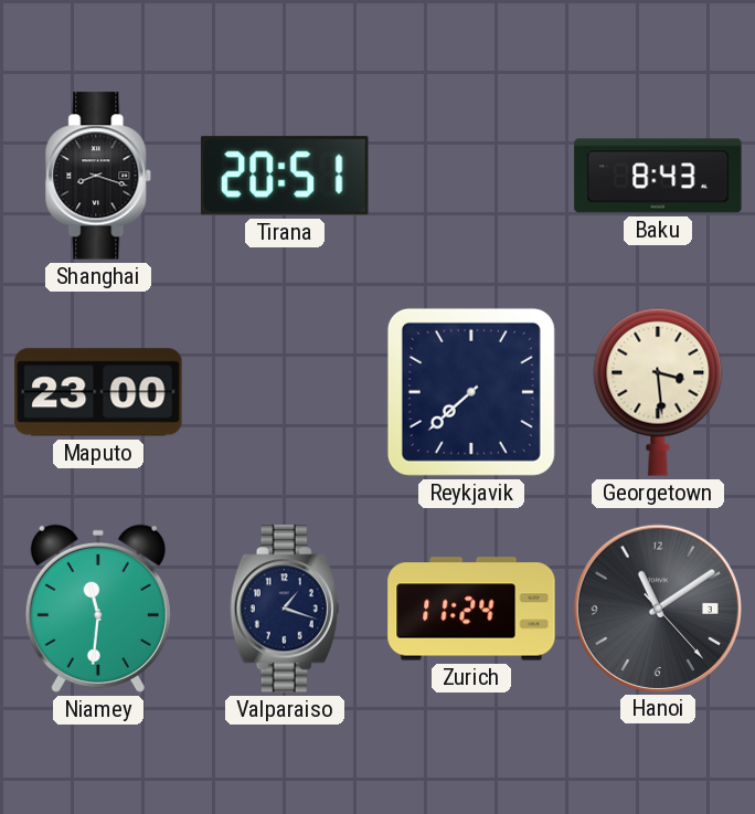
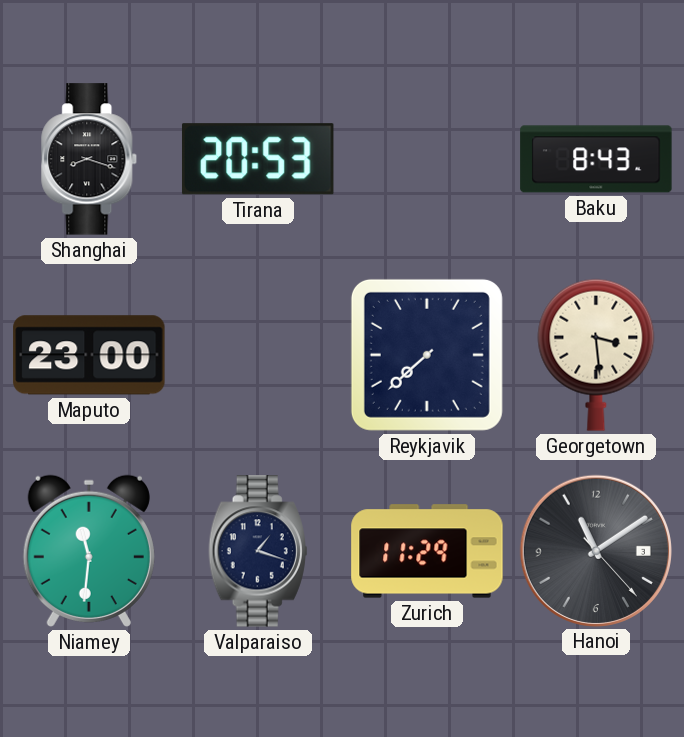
Tirana: 20:51 -> 20:53 (258, 159)
Zurich: 11:24 -> 11:29 (427, 551)
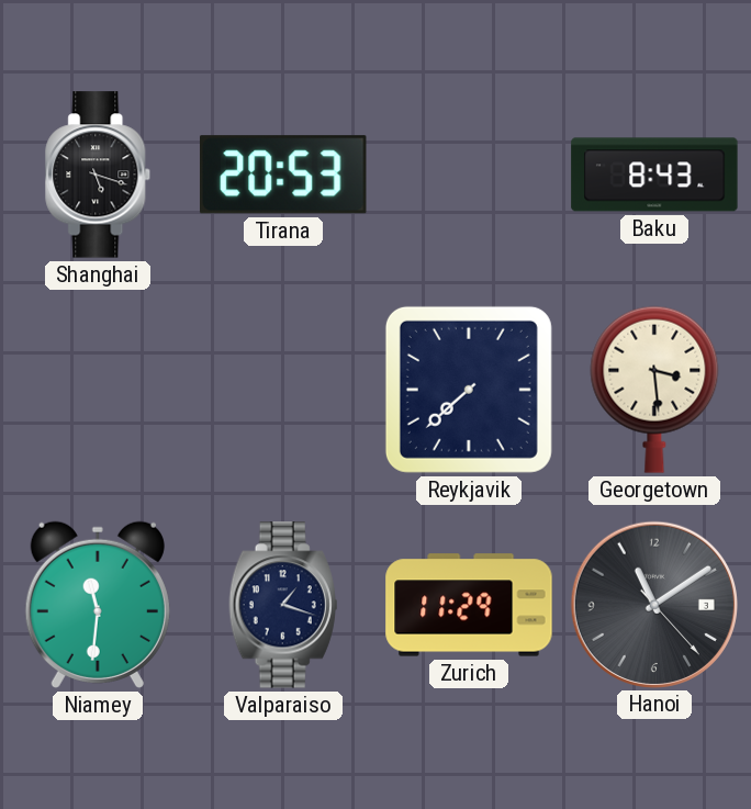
Shanghai: 8:18 -> 5:18 (99, 175)
Maputo: 23:00 -> none (89, 355)
